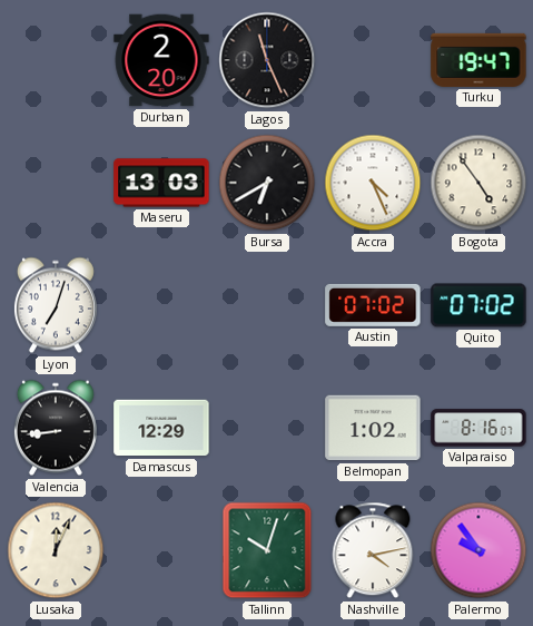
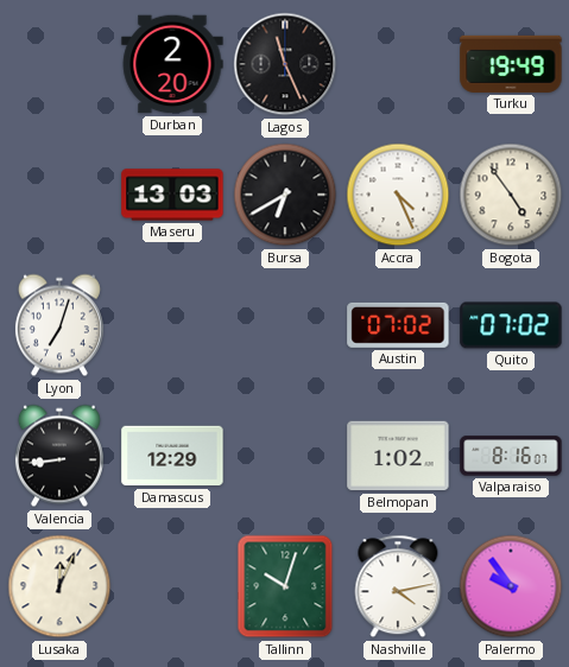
Turku: 19:47 -> 19:49 (511, 64)
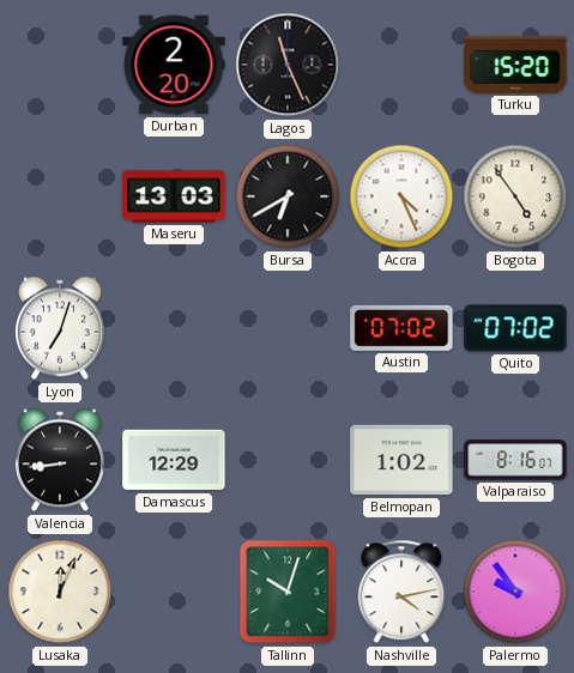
Turku: 19:49 -> 15:20 (515, 65)
